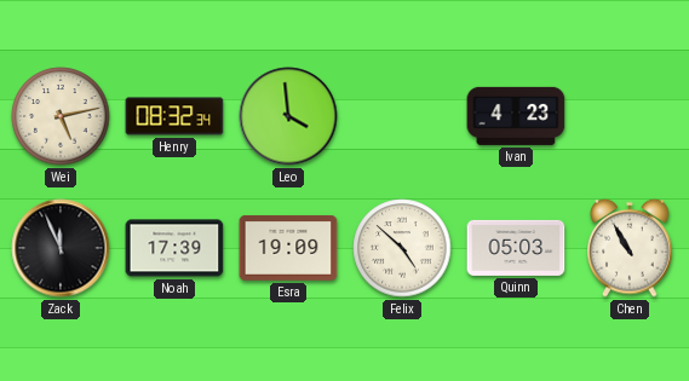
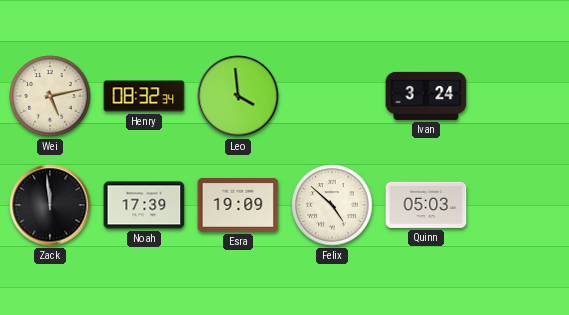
Ivan: 4:23 -> 3:24 (426, 96)
Zack: 11:56 -> 11:59 (50, 205)
Chen: 10:55 -> none (630, 248)
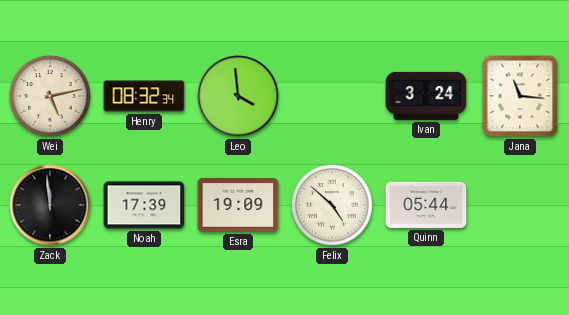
Jana: none -> 11:16 (520, 96)
Quinn: 05:03 -> 05:44 (426, 205)
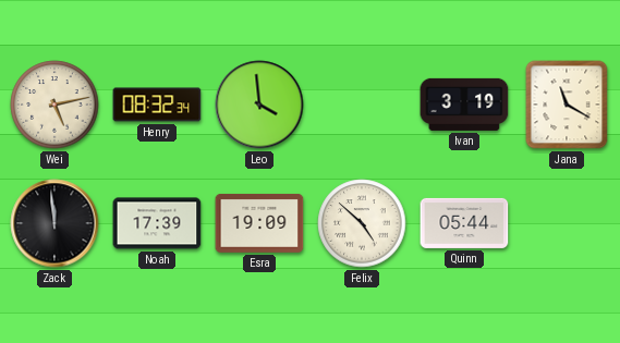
Ivan: 3:24 -> 3:19 (464, 105)
Jana: 11:16 -> 11:20 (567, 105)
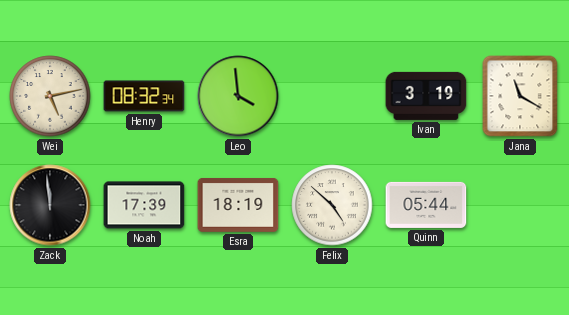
Esra: 19:09 -> 18:19 (238, 205)
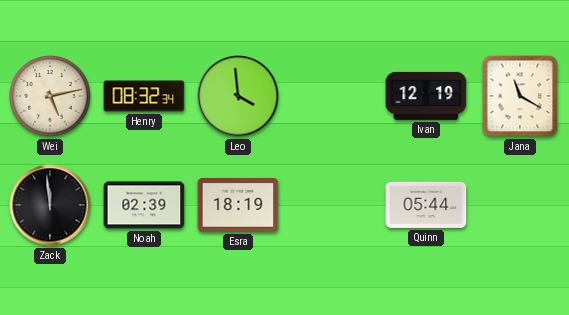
Ivan: 3:19 -> 12:19 (426, 96)
Noah: 17:39 -> 02:39 (144, 205)
Felix: 4:52 -> none (332, 205)
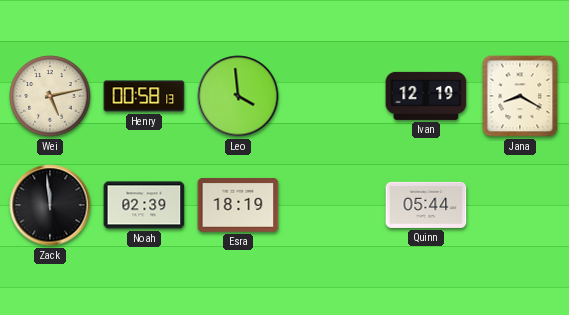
Henry: 08:32 -> 00:58 (144, 96)
Jana: 11:20 -> 8:20 (520, 96)
